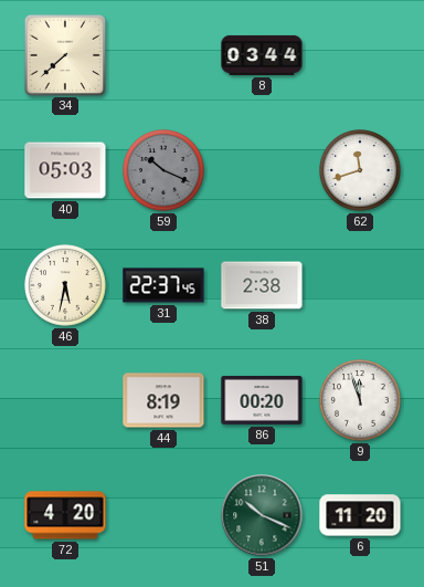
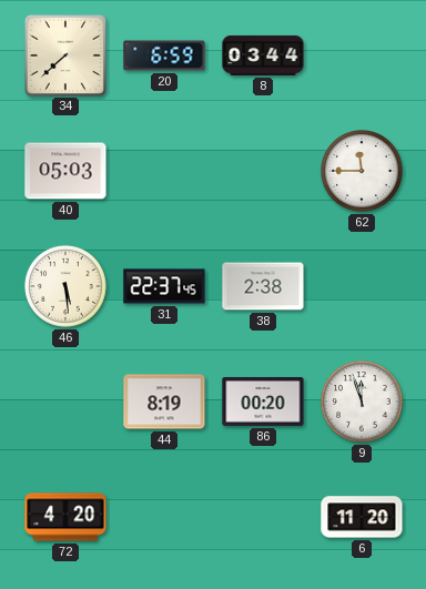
20: none -> 6:59 (164, 55)
59: 10:19 -> none (163, 170)
62: 11:42 -> 11:45 (362, 171)
46: 5:32 -> 5:29 (65, 286)
51: 10:19 -> none (262, 515)
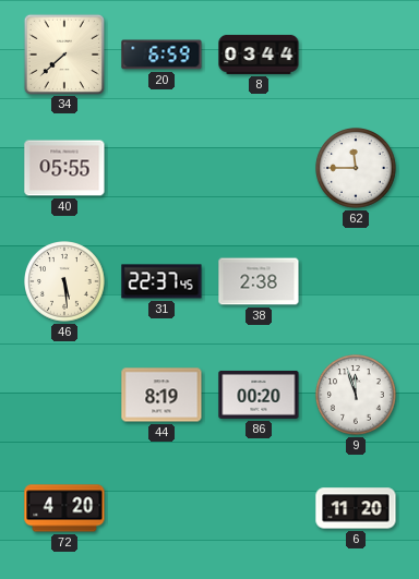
40: 05:03 -> 05:55 (64, 168)
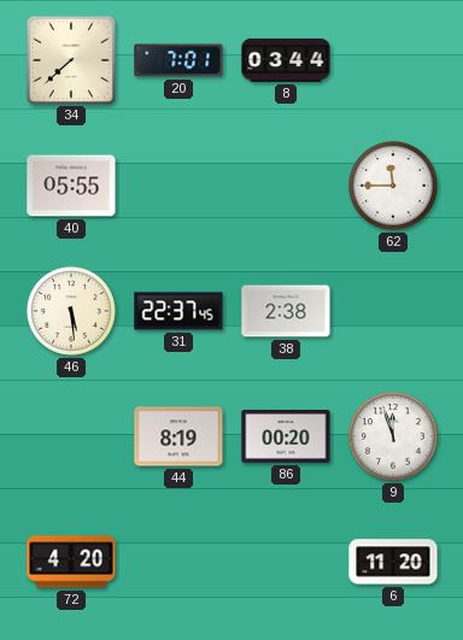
20: 6:59 -> 7:01 (178, 60)
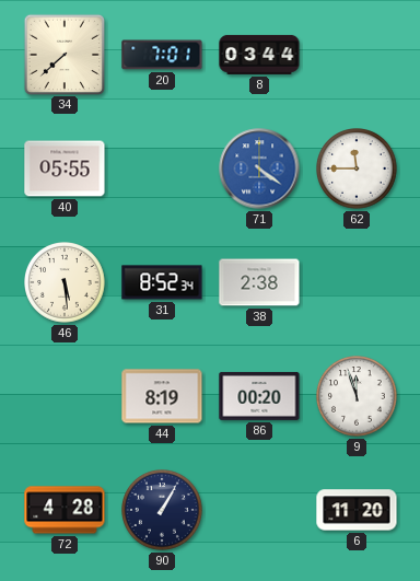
71: none -> 4:21 (259, 169)
31: 22:37 -> 8:52 (162, 282)
72: 4:20 -> 4:28 (65, 510)
90: none -> 1:05 (162, 510)
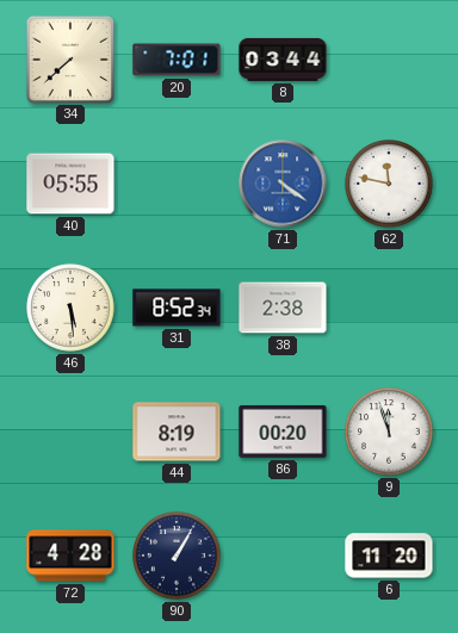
62: 11:45 -> 11:47 (389, 184)
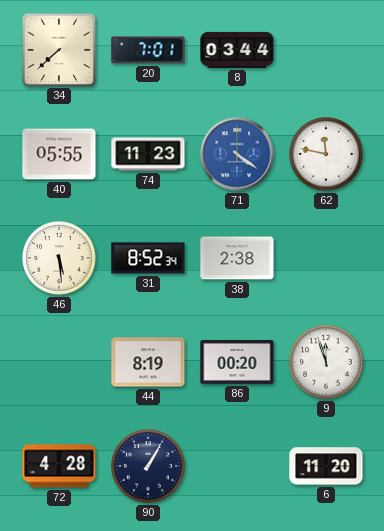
74: none -> 11:23 (148, 154)
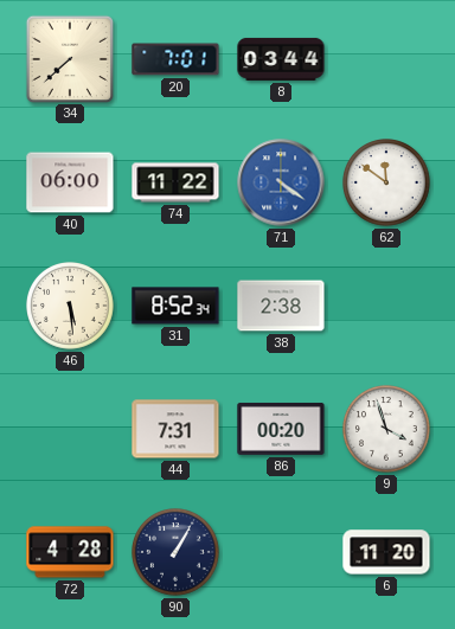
40: 05:55 -> 06:00 (70, 182)
74: 11:23 -> 11:22 (175, 182)
62: 11:47 -> 11:51 (386, 182)
44: 8:19 -> 7:31 (175, 429)
9: 11:57 -> 3:57 (386, 429)
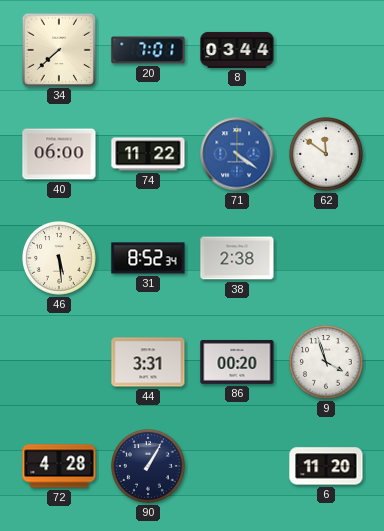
44: 7:31 -> 3:31 (148, 362)
